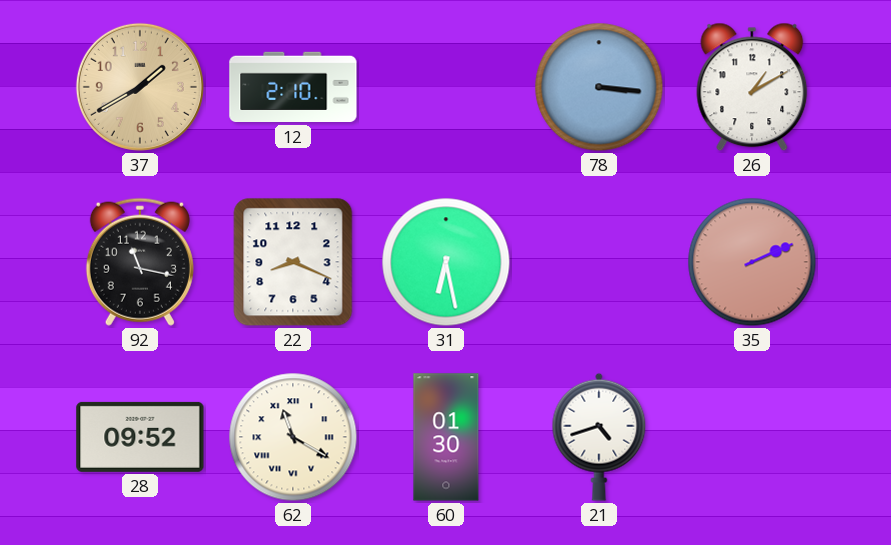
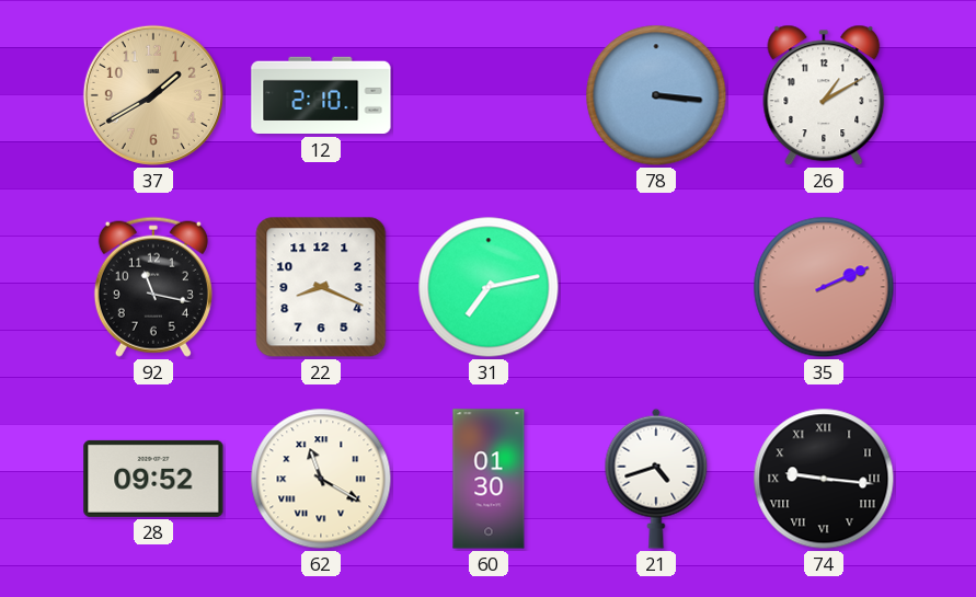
31: 6:28 -> 7:13 (489, 287)
74: none -> 9:16 (824, 479)
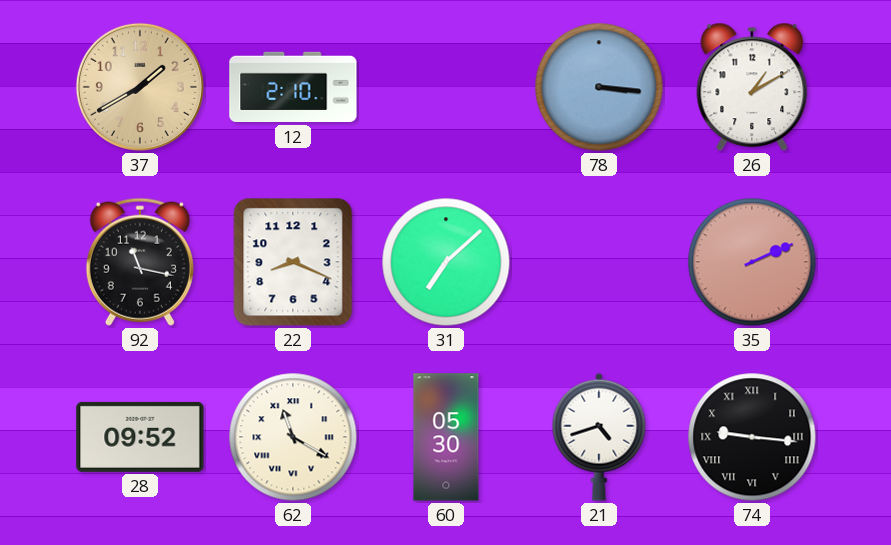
31: 7:13 -> 7:08 (446, 262)
60: 01:30 -> 05:30 (446, 437)
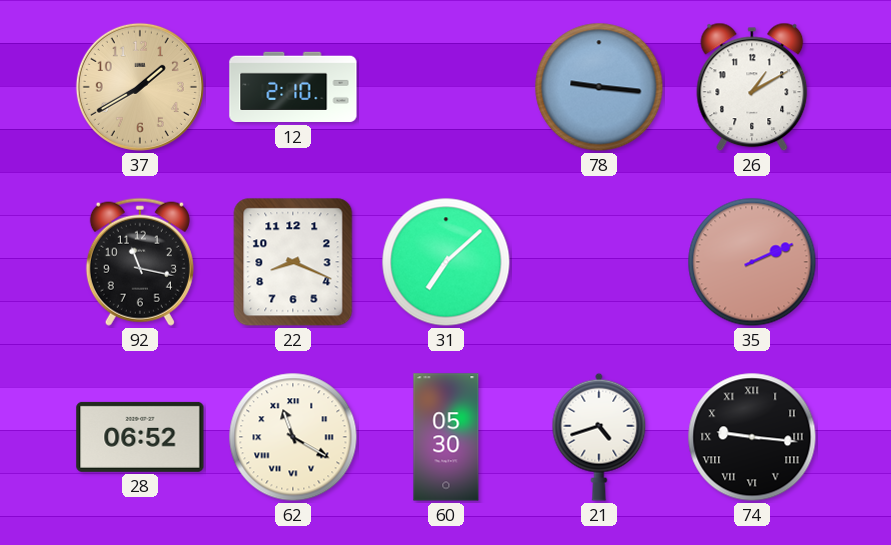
78: 3:16 -> 9:16 (599, 87)
28: 09:52 -> 06:52 (140, 437)
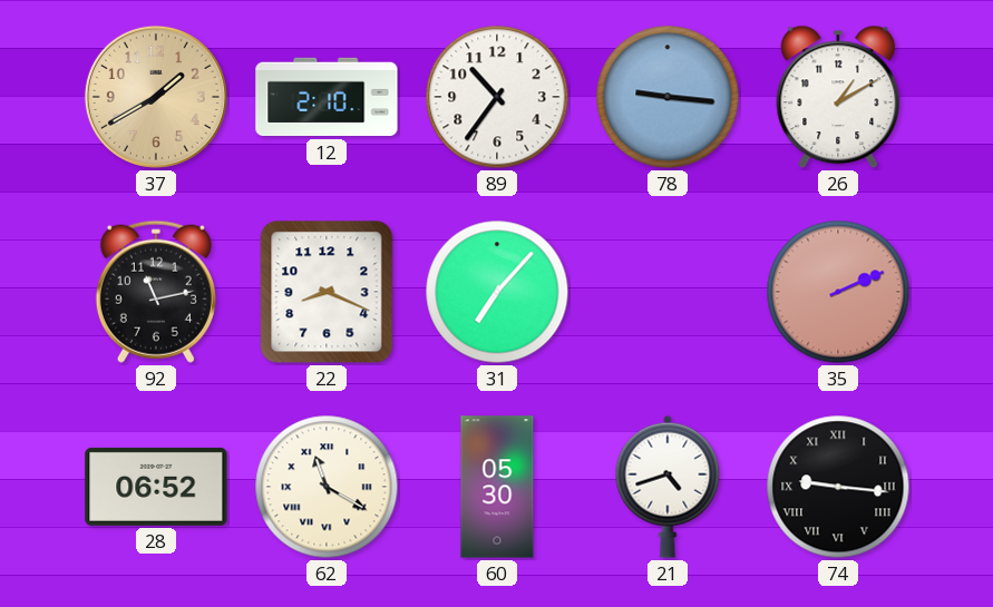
89: none -> 10:36 (497, 97)
92: 11:17 -> 11:13 (156, 292)
31: 7:08 -> 7:07 (497, 292)
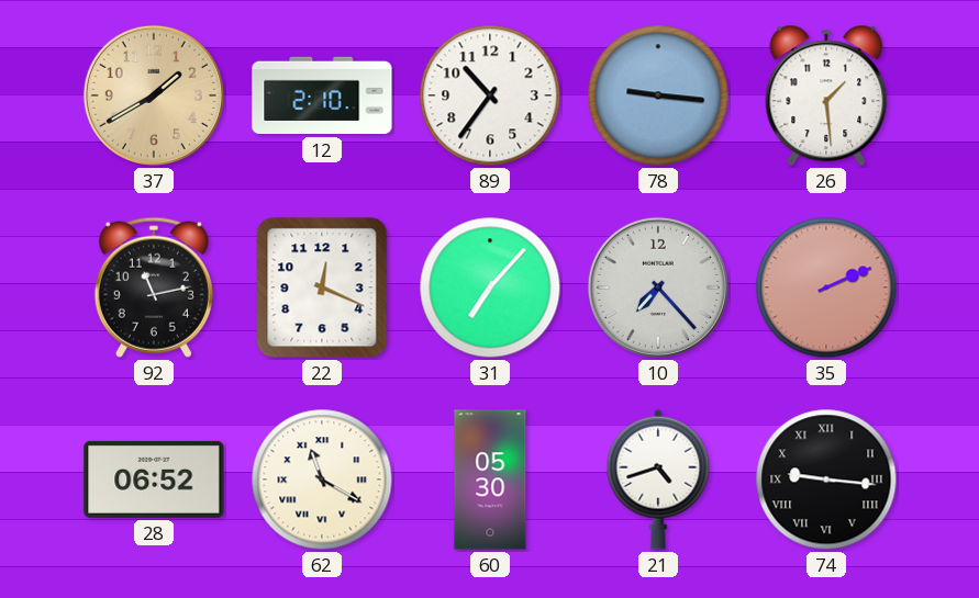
26: 1:10 -> 1:29 (826, 95)
22: 8:19 -> 12:19 (322, 287)
10: none -> 7:23 (658, 287)
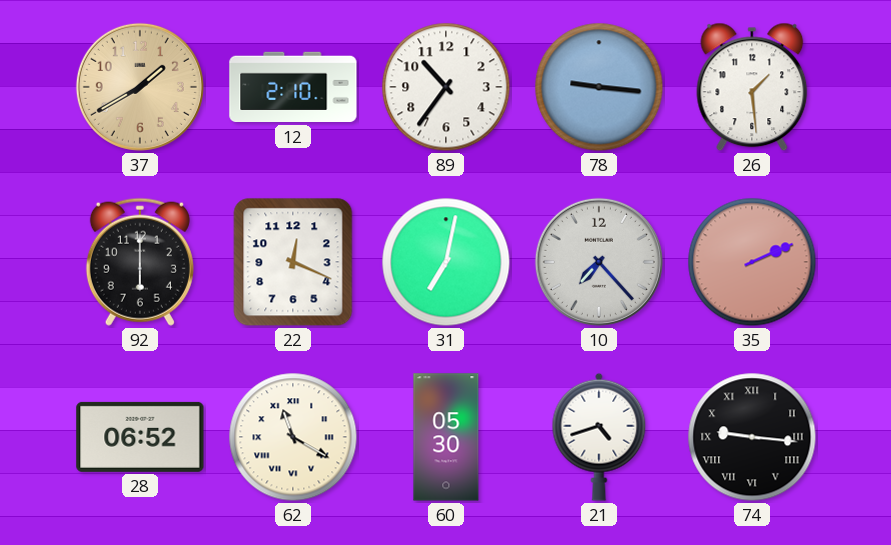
92: 11:13 -> 6:00 (140, 262)
31: 7:07 -> 7:02 (446, 262)
